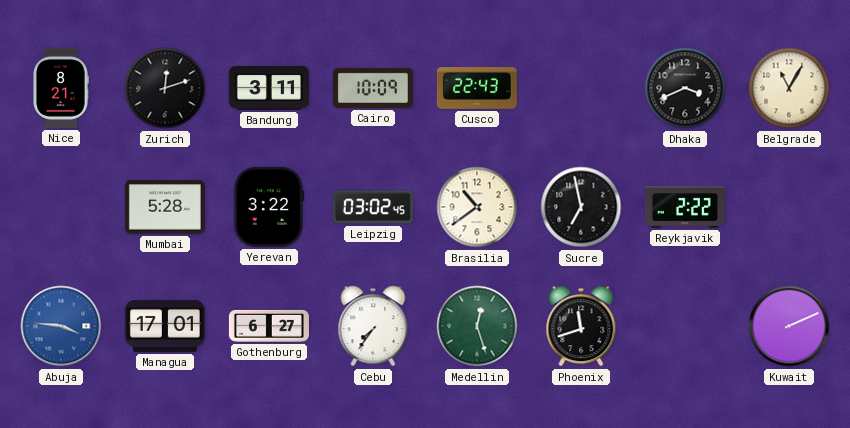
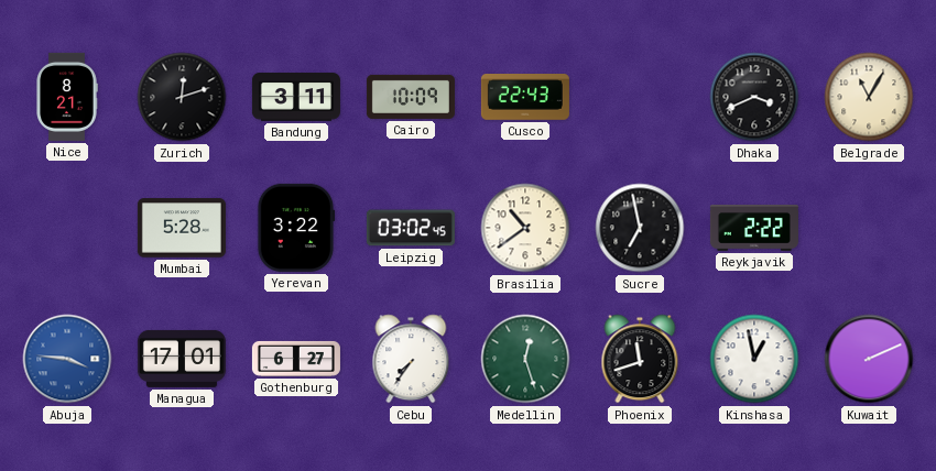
Kinshasa: none -> 12:58 (754, 359)
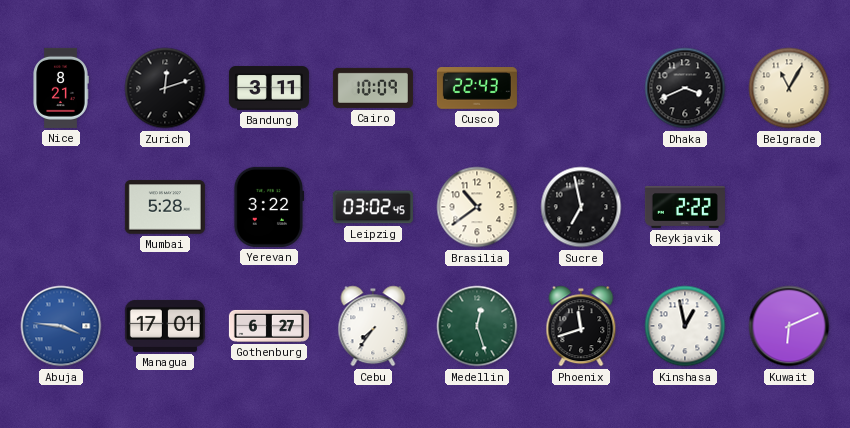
Kuwait: 2:11 -> 6:11 (789, 326)
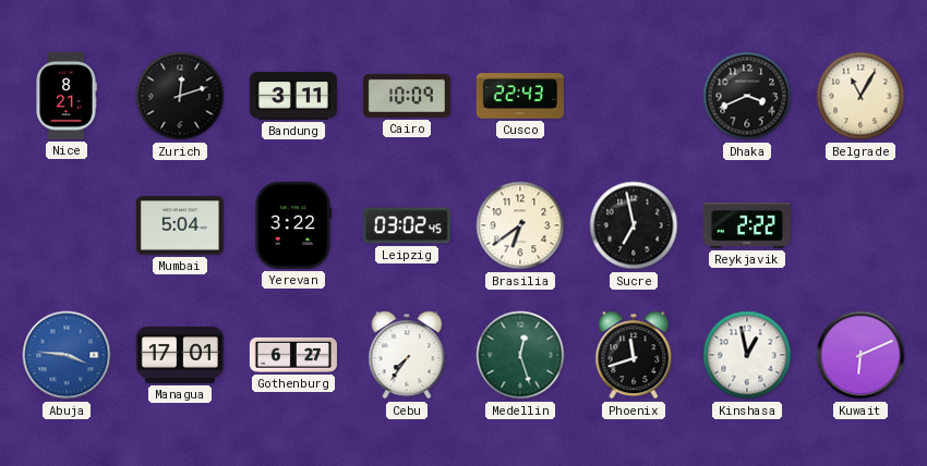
Mumbai: 5:28 -> 5:04 (180, 225)
Brasilia: 10:39 -> 6:39 (520, 225)
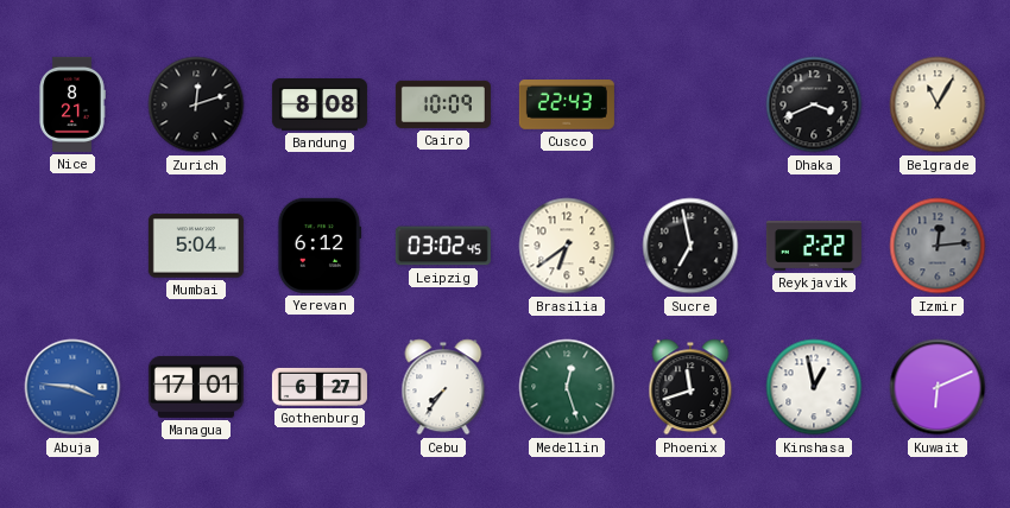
Bandung: 3:11 -> 8:08 (320, 104)
Yerevan: 3:22 -> 6:12 (320, 246)
Izmir: none -> 12:14 (938, 246)
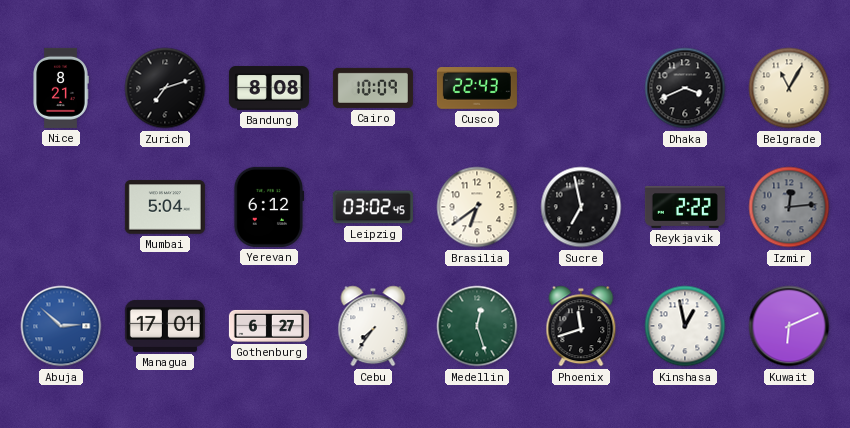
Zurich: 12:12 -> 7:12 (165, 88)
Abuja: 3:46 -> 2:52 (61, 326)
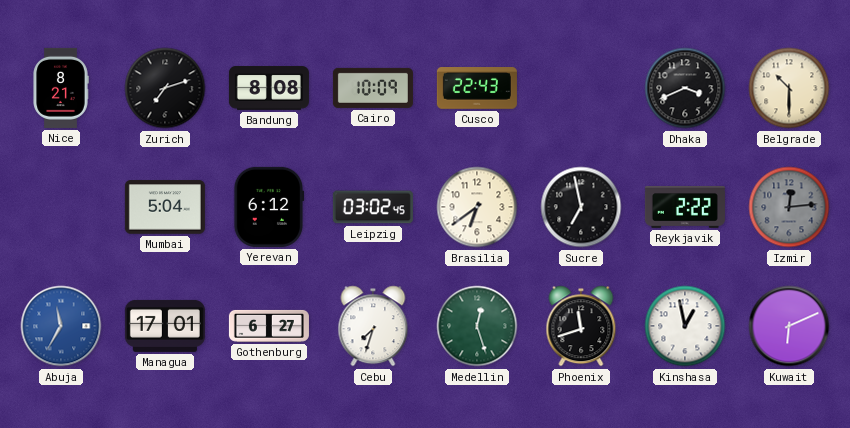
Belgrade: 11:05 -> 10:30 (789, 88)
Abuja: 2:52 -> 11:35 (61, 326)
Cebu: 7:36 -> 7:33 (373, 326)
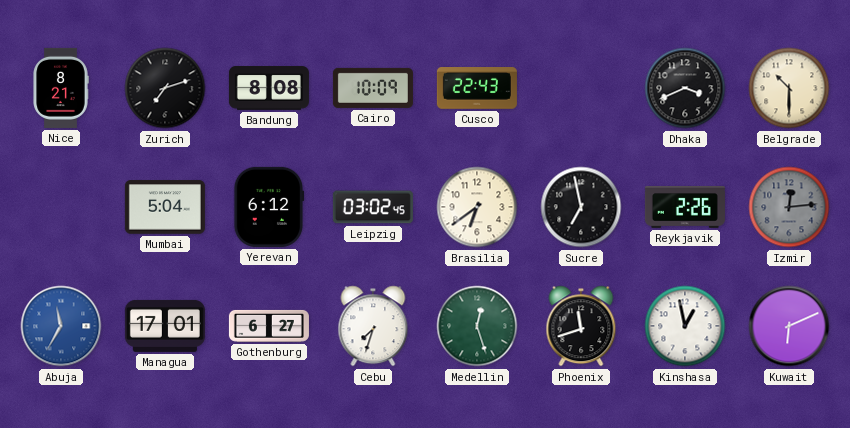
Reykjavik: 2:22 -> 2:26 (685, 208)
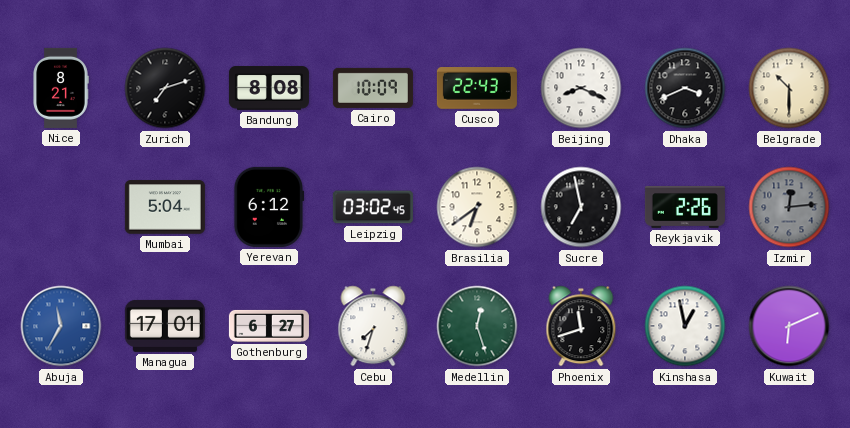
Beijing: none -> 8:19 (581, 88)
